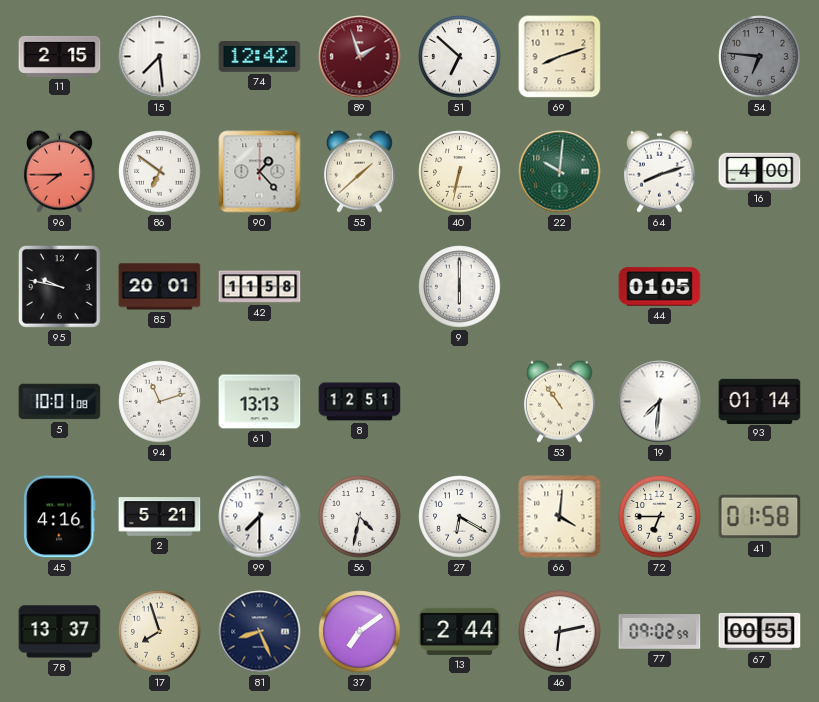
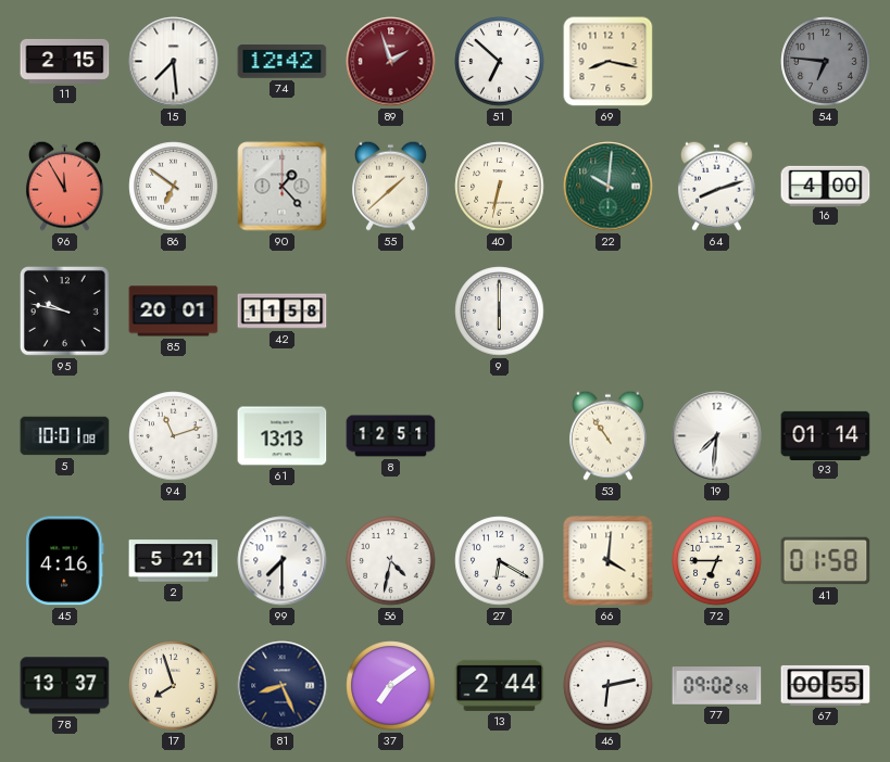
69: 8:12 -> 8:17 (609, 62)
96: 7:45 -> 11:55 (64, 186)
44: 01:05 -> none (660, 287)
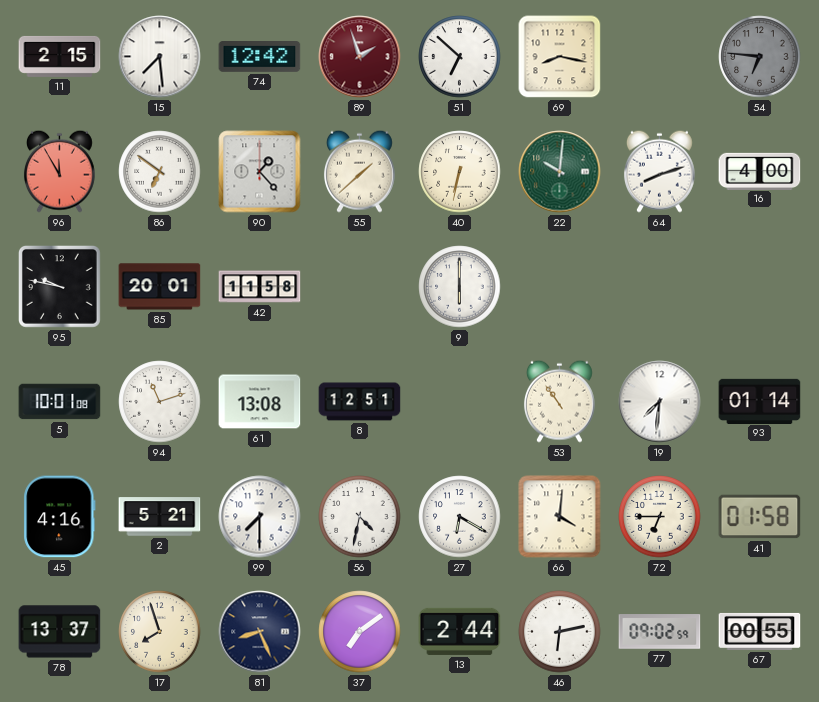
61: 13:13 -> 13:08 (260, 402)
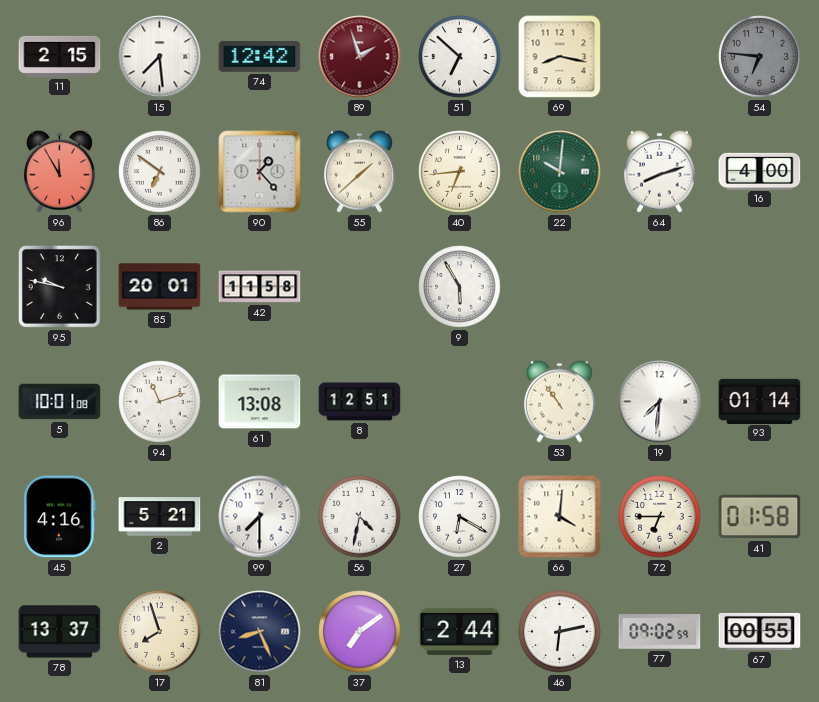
40: 6:32 -> 6:44 (460, 172)
9: 6:00 -> 5:55 (460, 287)
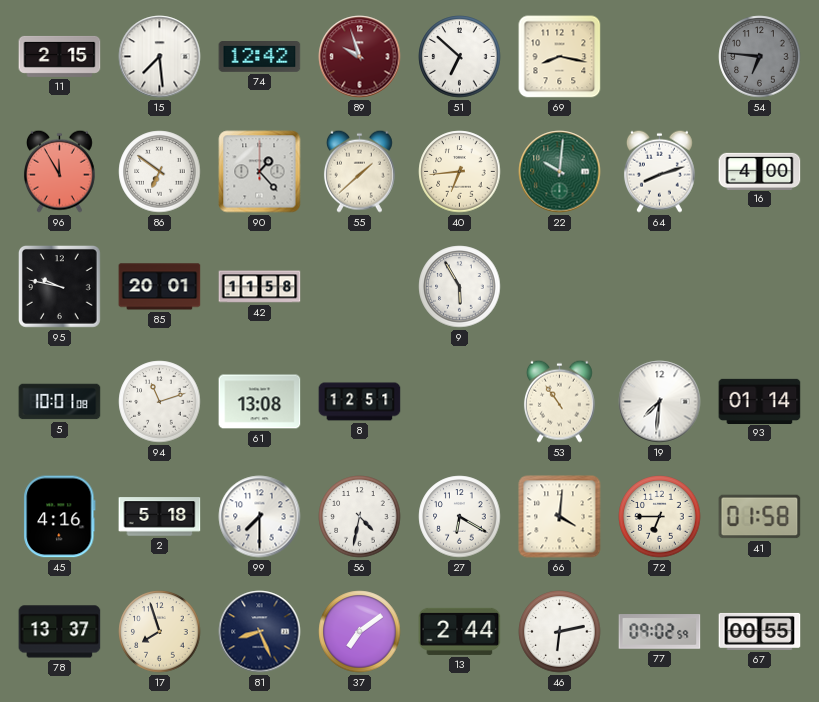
89: 1:57 -> 9:57 (360, 57)
2: 5:21 -> 5:18 (160, 517)
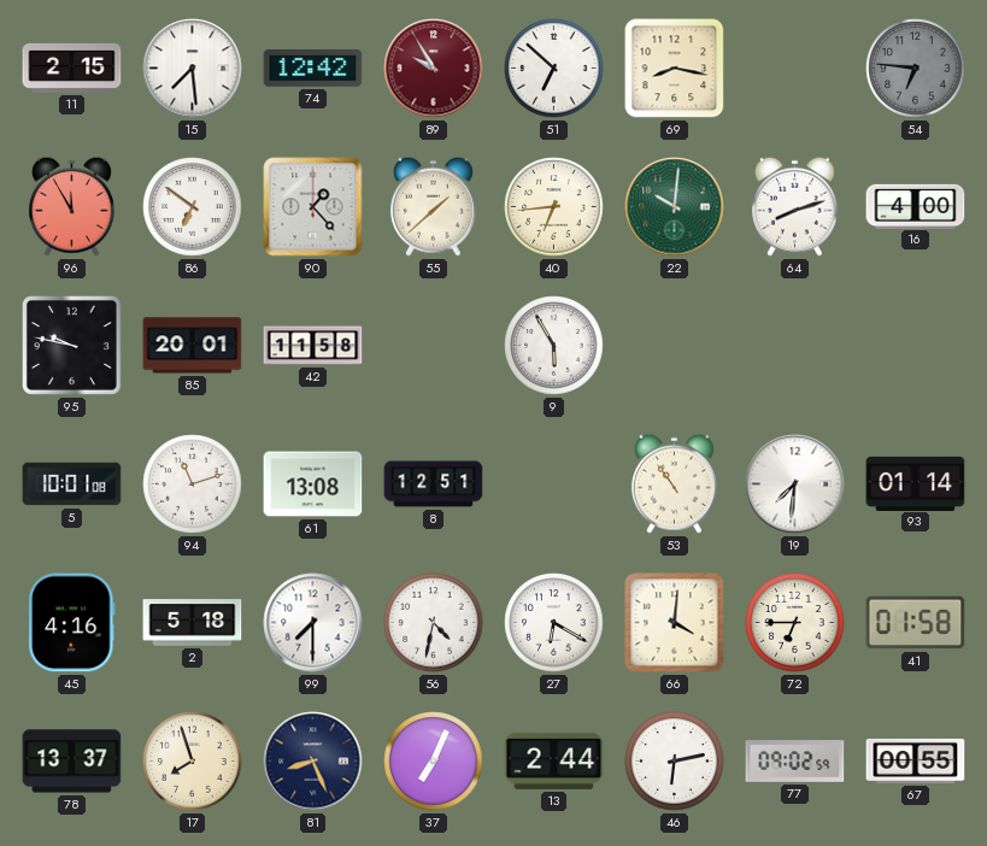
89: 9:57 -> 9:55 (434, 69)
37: 7:09 -> 7:04 (434, 762)
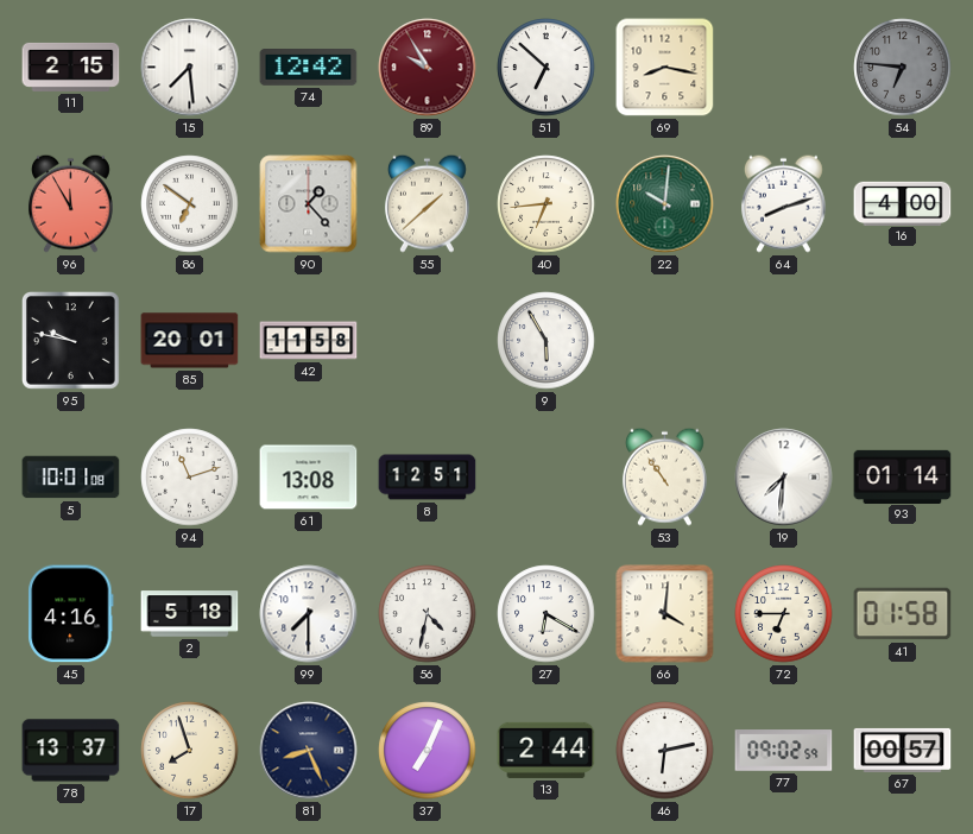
67: 00:55 -> 00:57 (903, 750)
